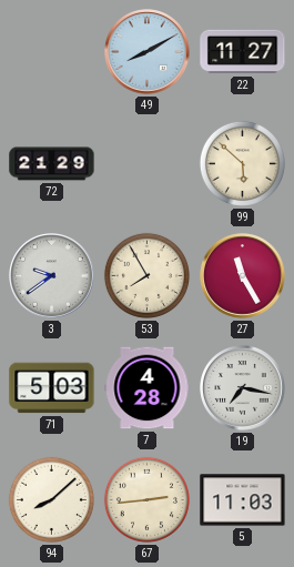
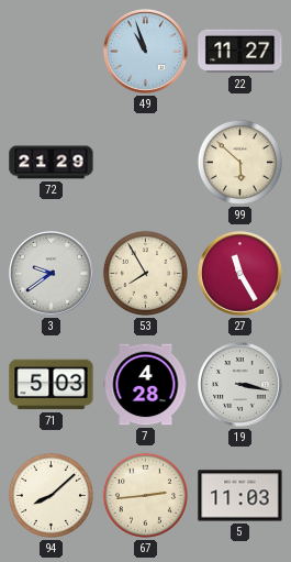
49: 8:10 -> 10:57 (146, 52)
19: 7:17 -> 3:17 (240, 385)
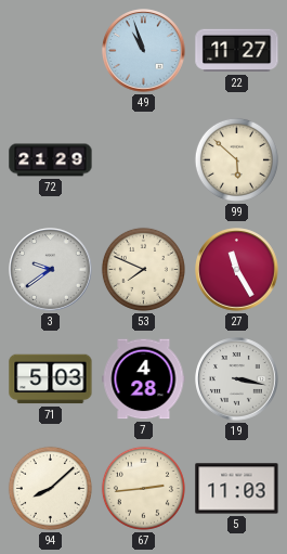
53: 7:55 -> 7:49 (143, 269)
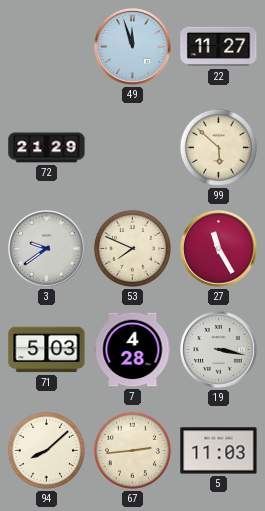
49: 10:57 -> 11:57 (133, 47)
